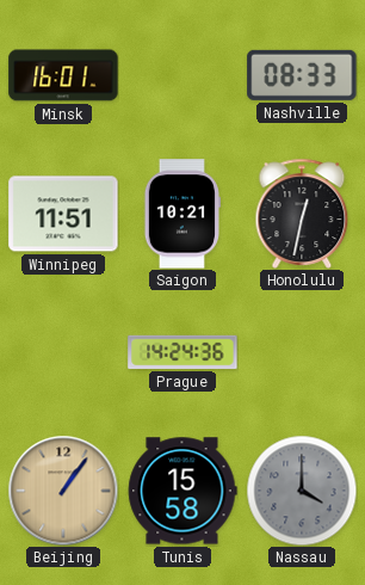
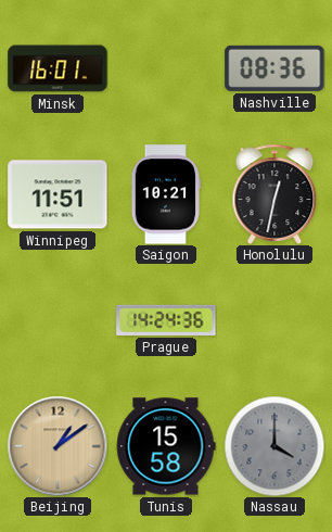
Nashville: 08:33 -> 08:36 (274, 68)
Beijing: 1:06 -> 1:09 (58, 446)
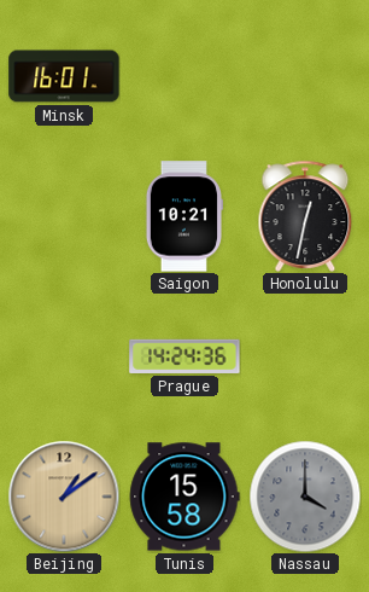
Nashville: 08:36 -> none (274, 68)
Winnipeg: 11:51 -> none (58, 194)
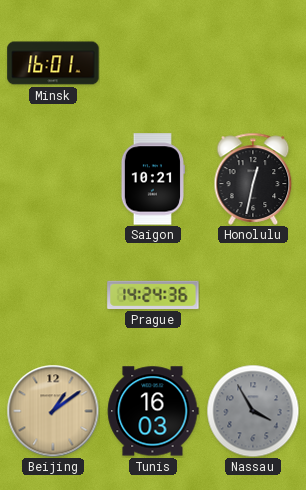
Tunis: 15:58 -> 16:03 (153, 411)
Nassau: 4:00 -> 3:55 (253, 411)
